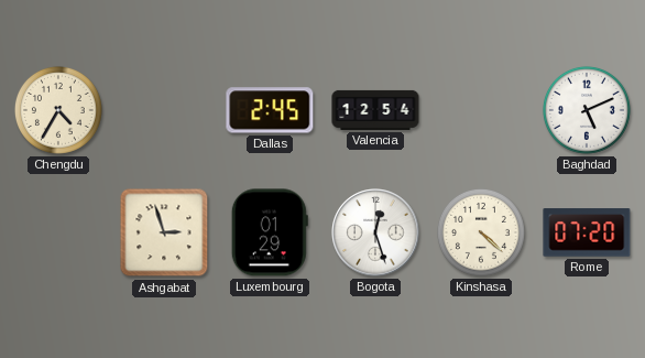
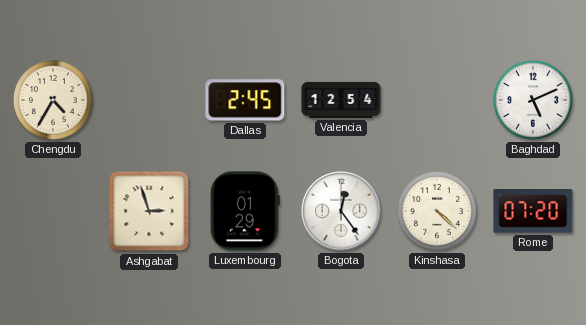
Bogota: 12:27 -> 12:24 (341, 211)
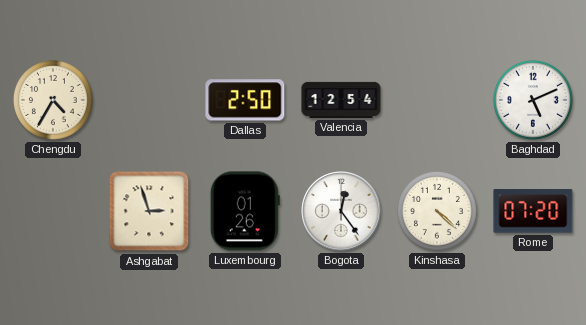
Dallas: 2:45 -> 2:50 (245, 100)
Luxembourg: 01:29 -> 01:26 (245, 211)
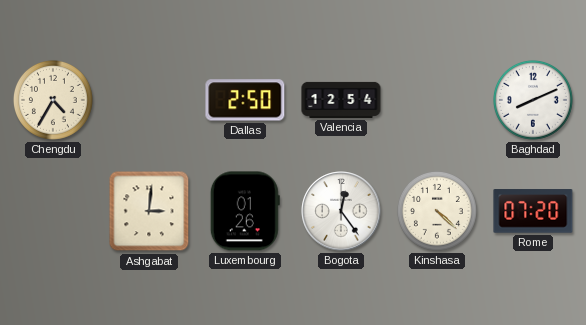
Baghdad: 5:11 -> 8:11 (533, 100)
Ashgabat: 2:57 -> 3:01 (149, 211)
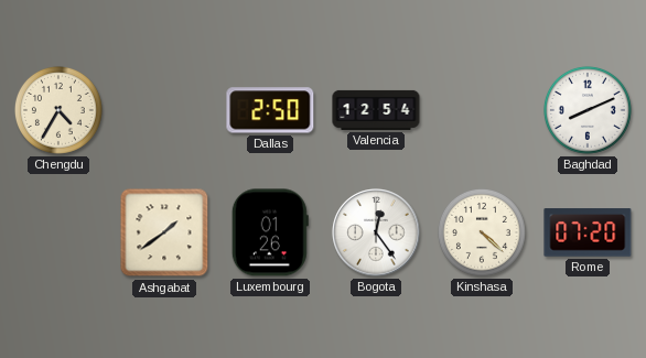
Ashgabat: 3:01 -> 1:39 (164, 232)
